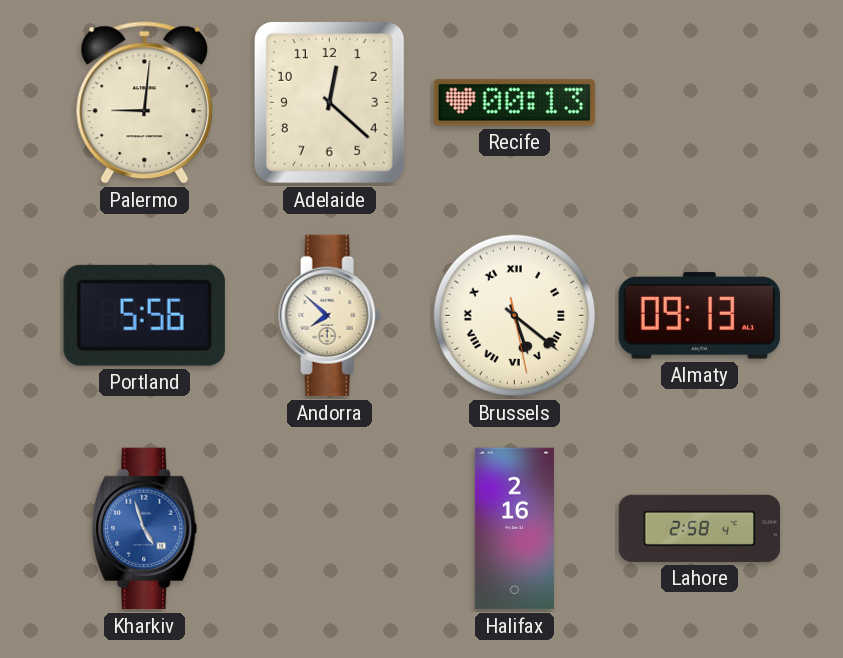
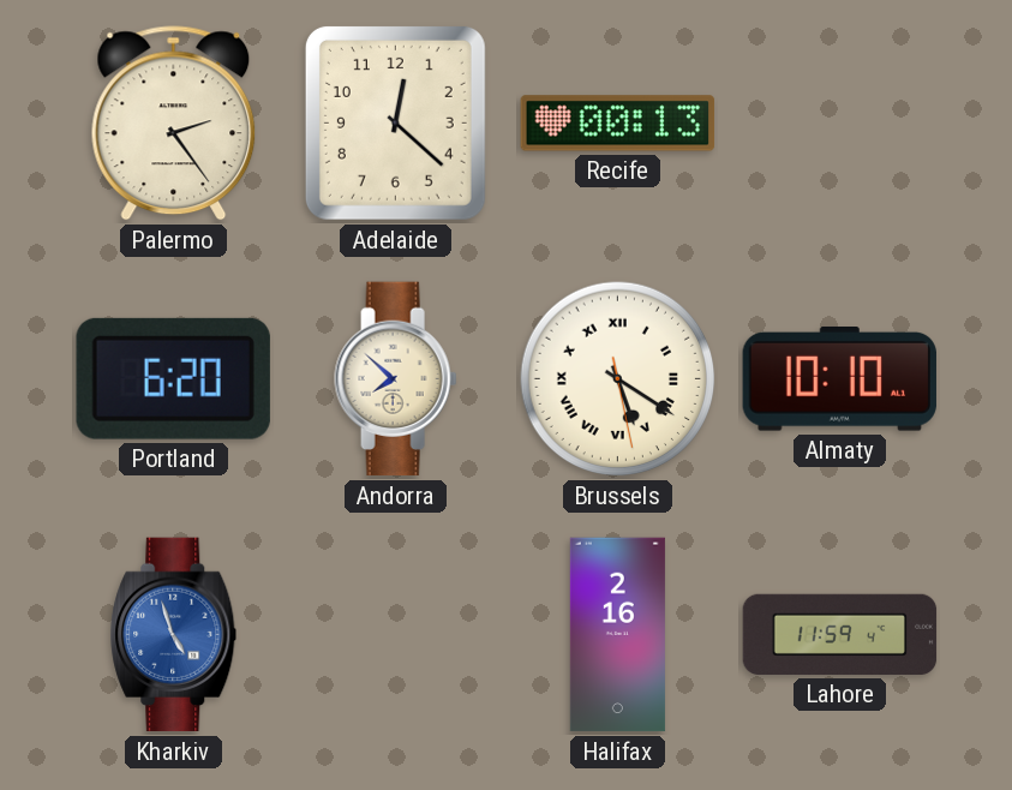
Palermo: 9:01 -> 2:24 (174, 124)
Portland: 5:56 -> 6:20 (173, 378)
Brussels: 5:21 -> 5:20 (618, 379)
Almaty: 09:13 -> 10:10 (839, 379)
Lahore: 2:58 -> 11:59 (840, 634)
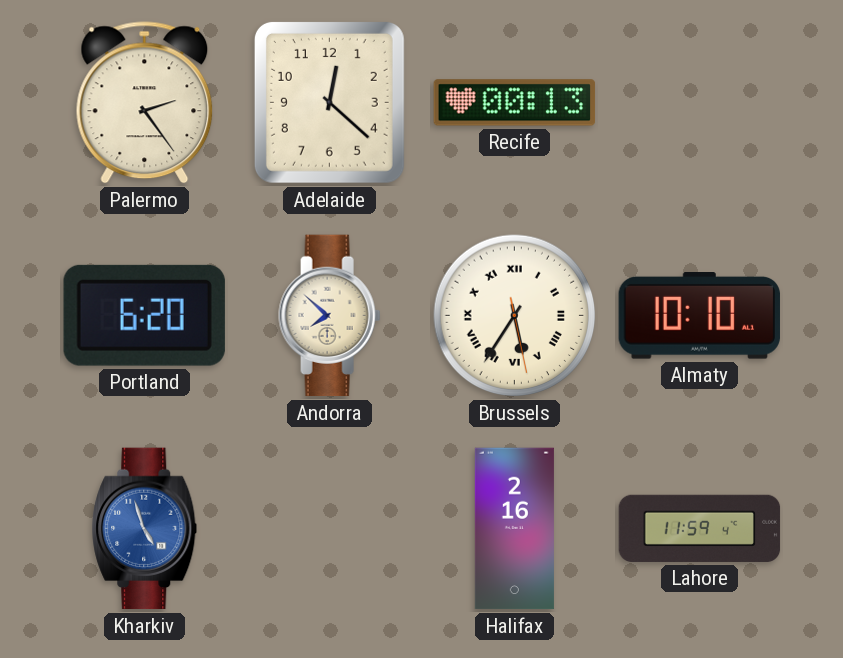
Brussels: 5:20 -> 5:35 (515, 316)
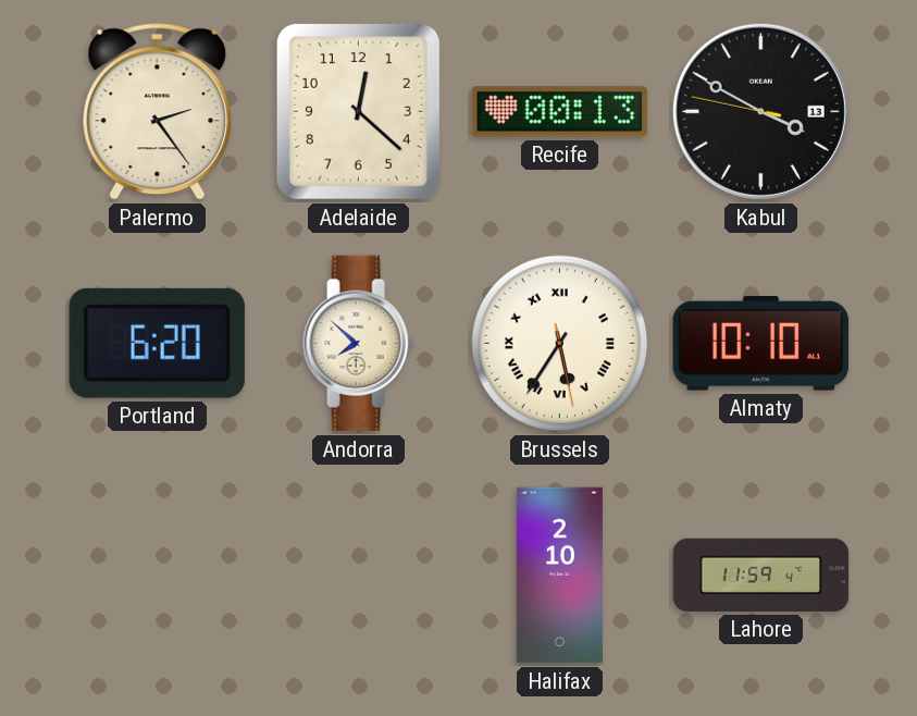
Kabul: none -> 3:49 (760, 111)
Kharkiv: 4:57 -> none (145, 529)
Halifax: 2:16 -> 2:10 (559, 576)
